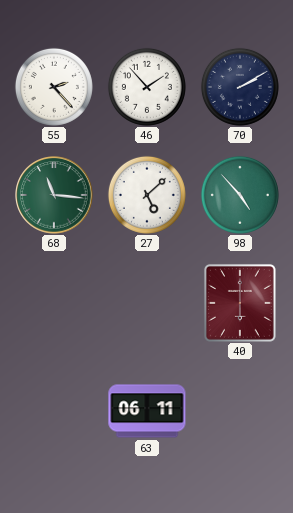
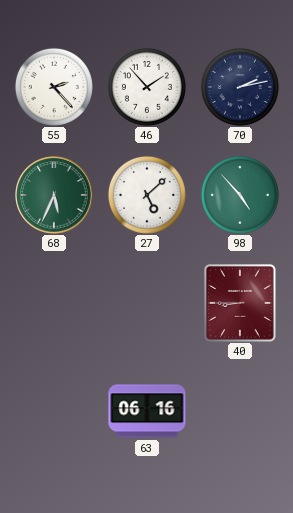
70: 2:10 -> 2:13 (240, 87)
68: 11:16 -> 5:34 (54, 195)
40: 6:00 -> 8:45 (240, 303)
63: 06:11 -> 06:16 (147, 411)
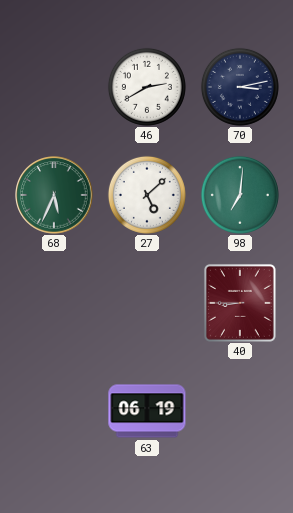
55: 2:23 -> none (54, 87)
46: 1:53 -> 2:40 (147, 87)
70: 2:13 -> 3:13 (240, 87)
98: 4:53 -> 7:01 (240, 195)
63: 06:16 -> 06:19 (147, 411)
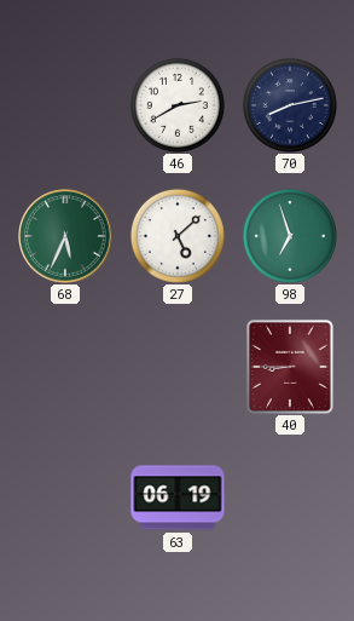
70: 3:13 -> 8:13 (290, 105)
98: 7:01 -> 6:57 (290, 236)
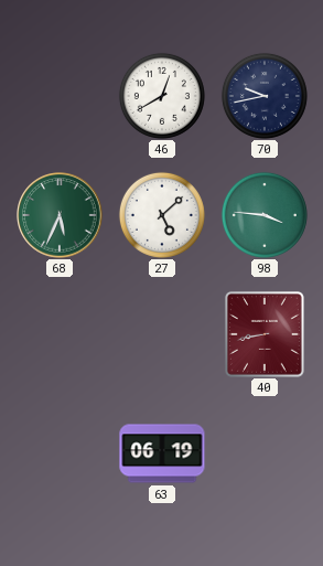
46: 2:40 -> 12:40 (162, 96)
70: 8:13 -> 9:43 (265, 96)
98: 6:57 -> 3:46 (265, 215)
40: 8:45 -> 8:43 (265, 334)
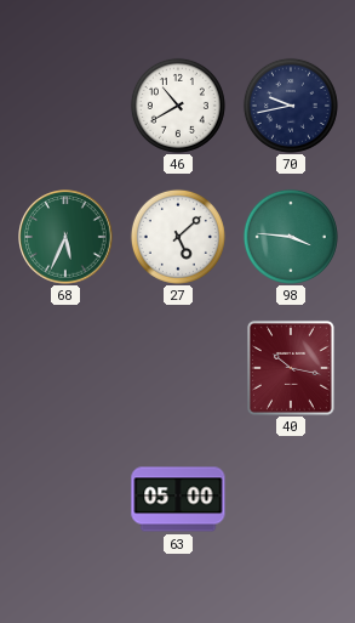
46: 12:40 -> 10:40 (178, 106)
40: 8:43 -> 10:17 (291, 368)
63: 06:19 -> 05:00 (178, 499)
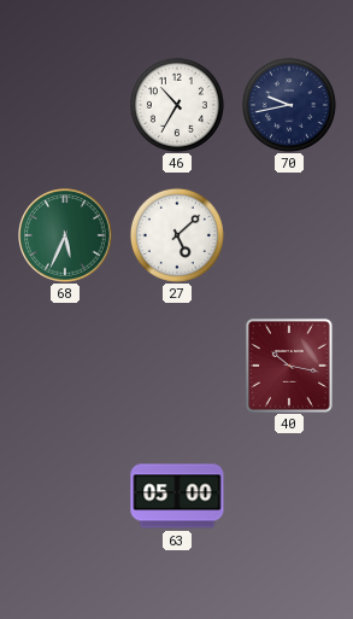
46: 10:40 -> 10:35 (177, 105)
98: 3:46 -> none (291, 237)
